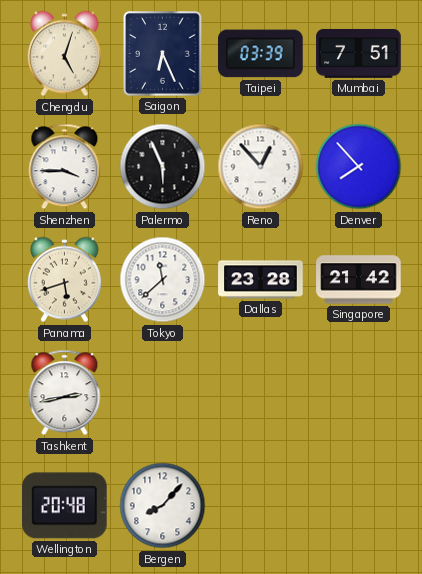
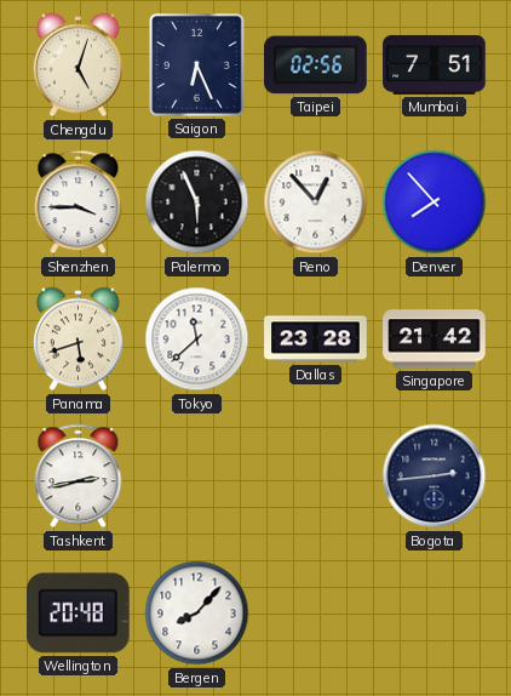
Taipei: 03:39 -> 02:56 (316, 65)
Bogota: none -> 2:44 (435, 477)
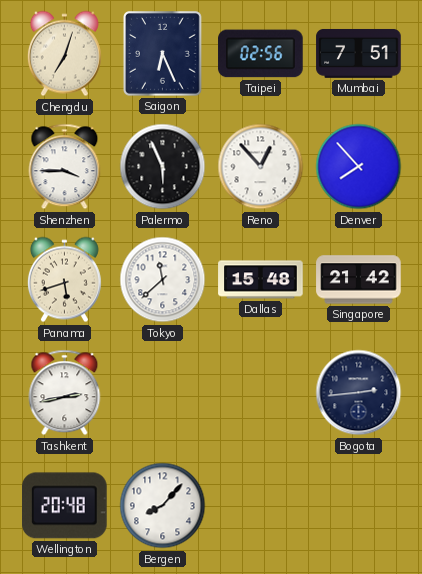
Chengdu: 5:03 -> 7:03 (64, 54)
Dallas: 23:28 -> 15:48 (261, 280)
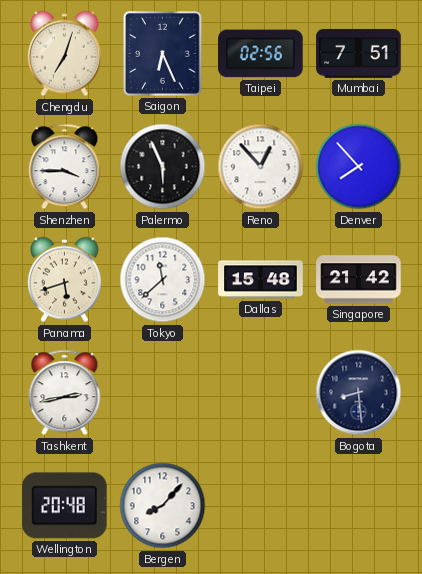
Bogota: 2:44 -> 8:29 (359, 393)
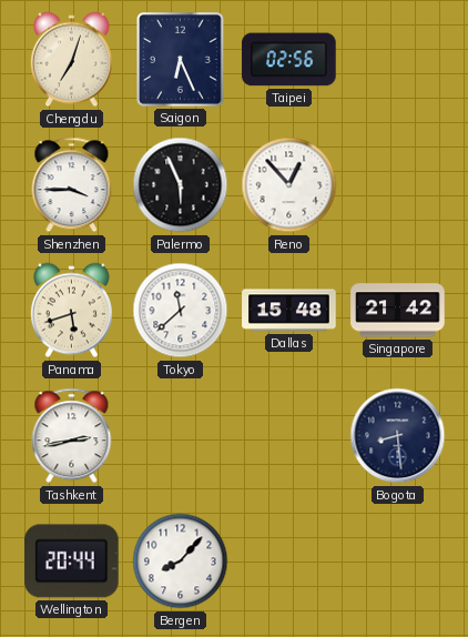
Mumbai: 7:51 -> none (359, 53)
Denver: 7:53 -> none (359, 167)
Wellington: 20:48 -> 20:44 (72, 562)
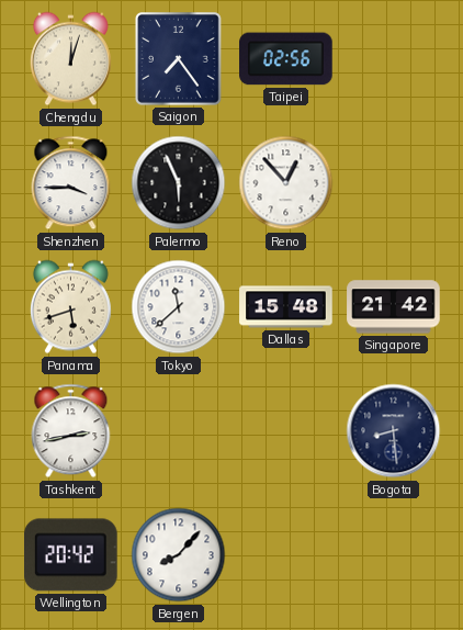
Chengdu: 7:03 -> 12:03 (70, 59)
Saigon: 6:26 -> 7:24 (179, 59)
Wellington: 20:44 -> 20:42 (71, 555)
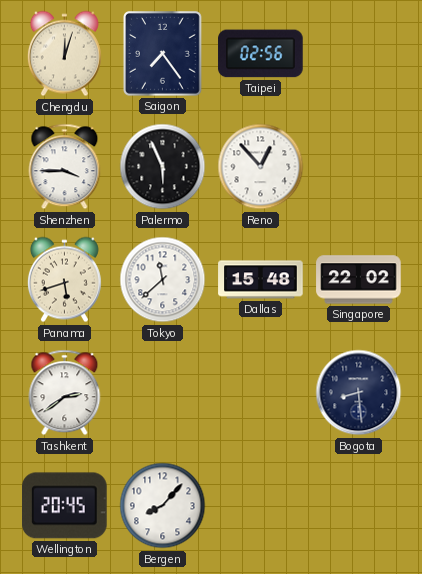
Singapore: 21:42 -> 22:02 (359, 280)
Tashkent: 2:43 -> 2:39 (65, 393)
Wellington: 20:42 -> 20:45 (65, 506)
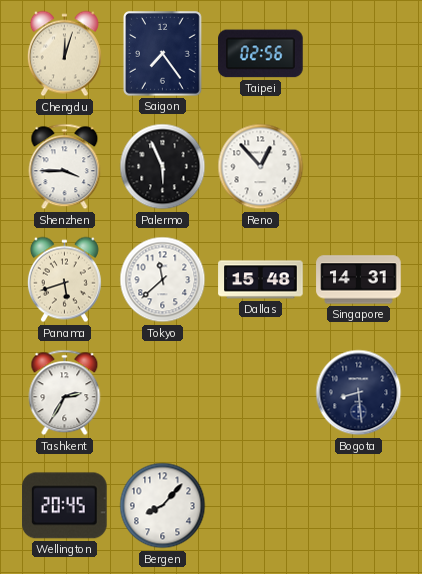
Singapore: 22:02 -> 14:31 (359, 280)
Tashkent: 2:39 -> 2:35 (65, 393)
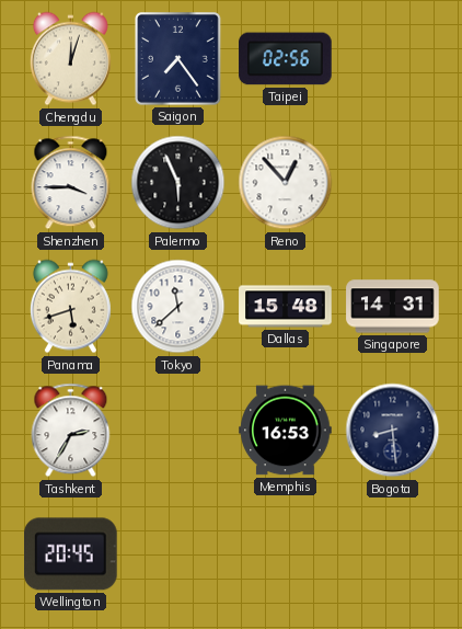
Memphis: none -> 16:53 (286, 431)
Bergen: 8:07 -> none (163, 506)
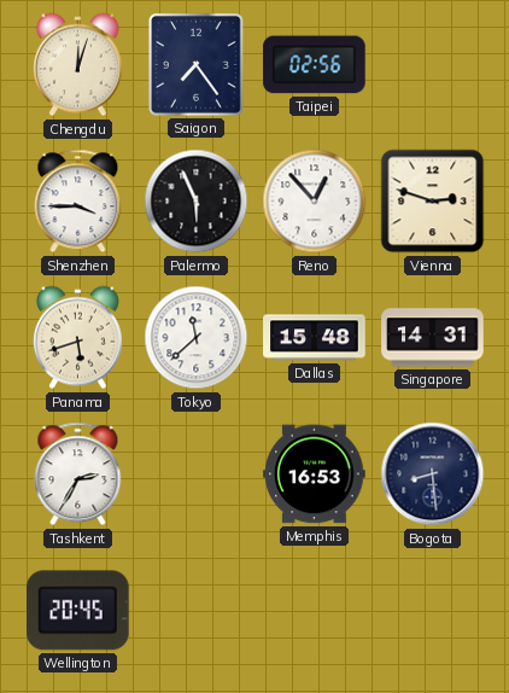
Vienna: none -> 2:48 (433, 202)
